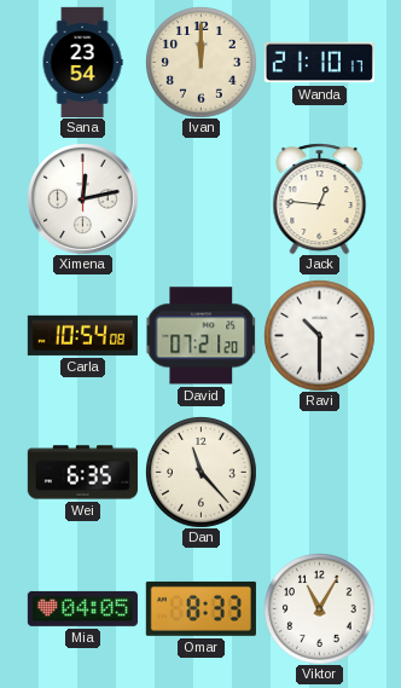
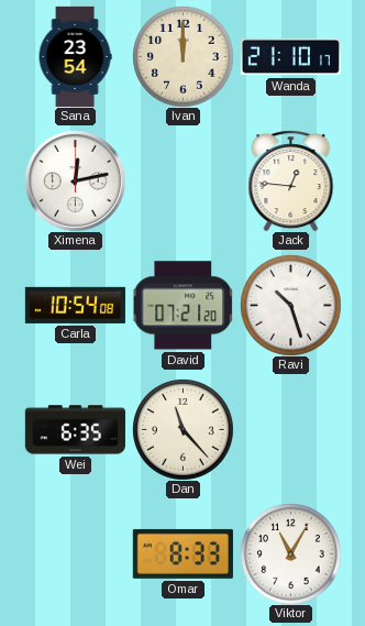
Ravi: 10:30 -> 10:27 (291, 306)
Mia: 04:05 -> none (82, 608)
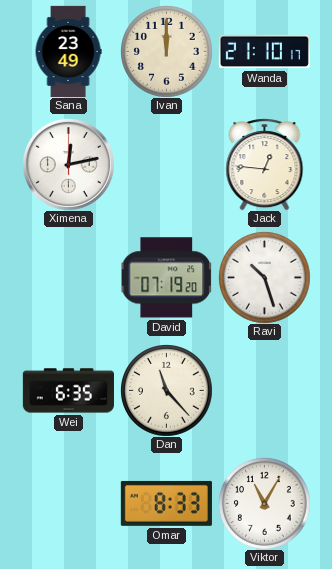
Sana: 23:54 -> 23:49 (68, 51)
Carla: 10:54 -> none (75, 305)
David: 07:21 -> 07:19 (166, 278)
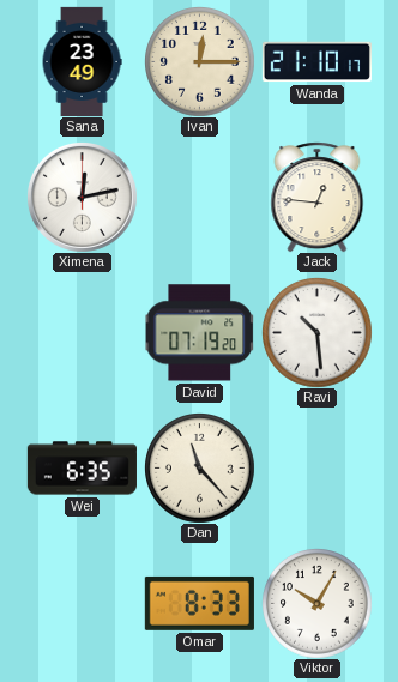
Ivan: 12:00 -> 12:15 (200, 62)
Ravi: 10:27 -> 10:29 (318, 333)
Viktor: 11:05 -> 10:05 (318, 604)
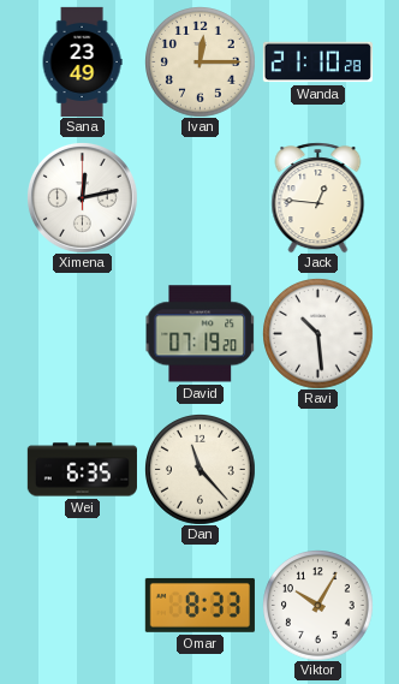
Wanda: 21:10:17 -> 21:10:28 (317, 63)
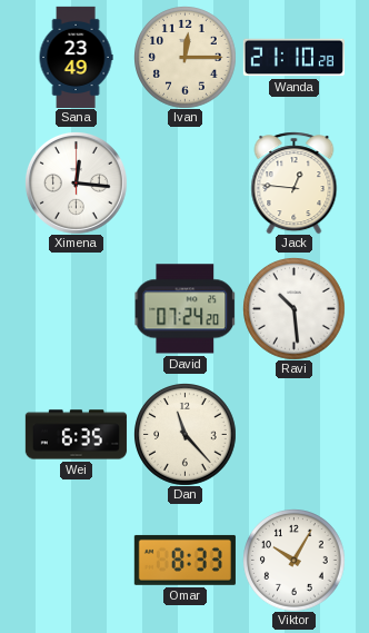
Ximena: 12:13 -> 12:16 (76, 182)
David: 07:19 -> 07:24 (184, 309)
